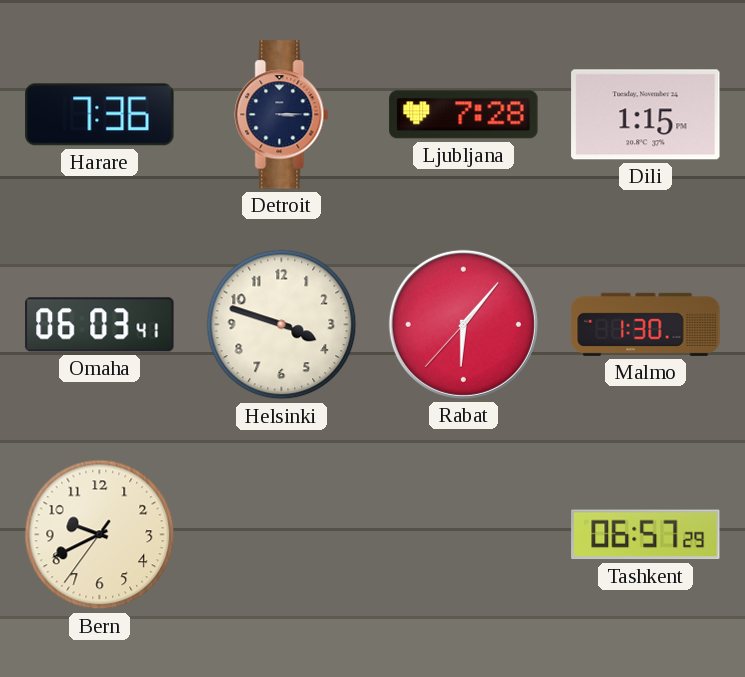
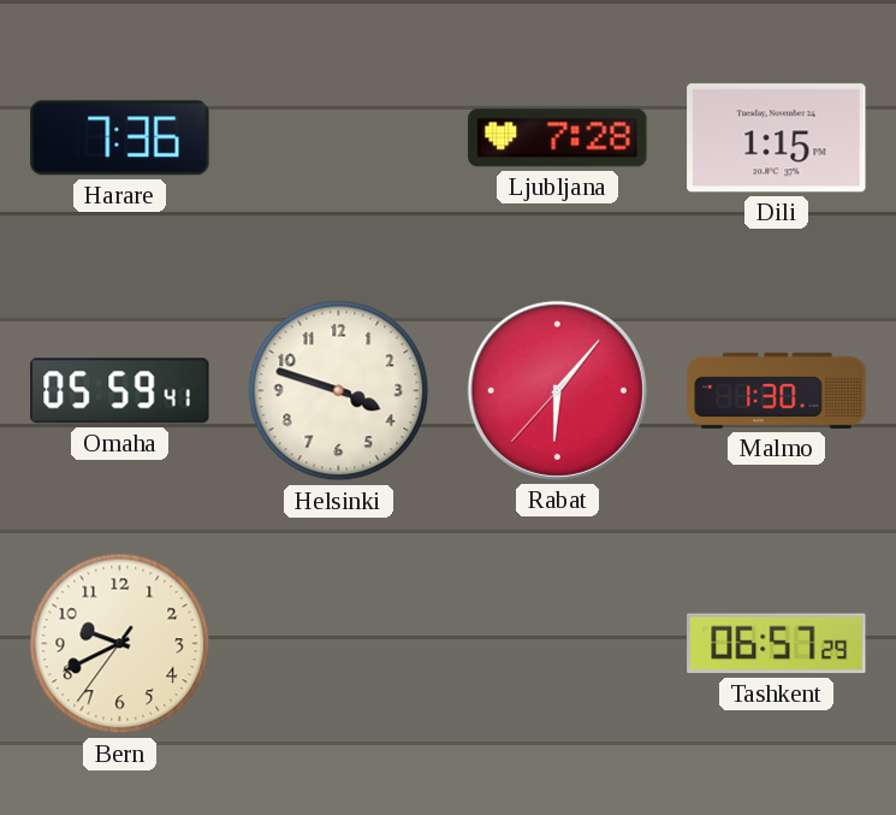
Detroit: 3:15 -> none (282, 115)
Omaha: 06:03 -> 05:59 (120, 391)
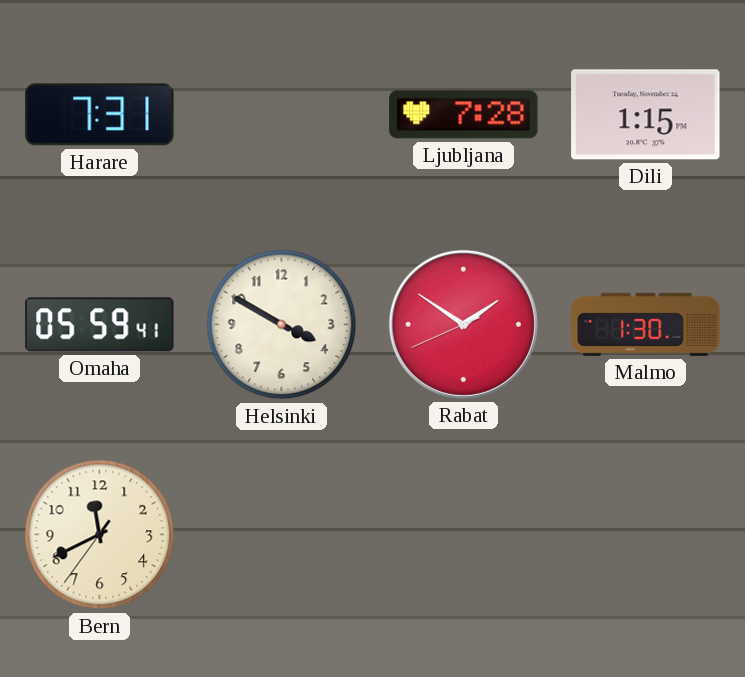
Harare: 7:36 -> 7:31 (100, 115)
Helsinki: 3:48 -> 3:50 (282, 325)
Rabat: 6:06 -> 1:50 (463, 324)
Bern: 9:40 -> 11:40 (100, 535)
Tashkent: 06:57 -> none (777, 644)
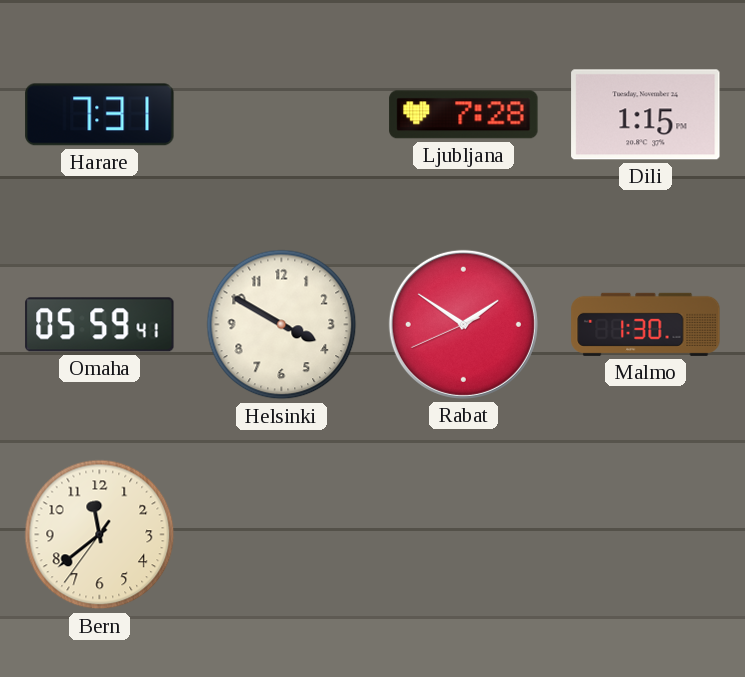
Bern: 11:40 -> 11:38 (100, 535)
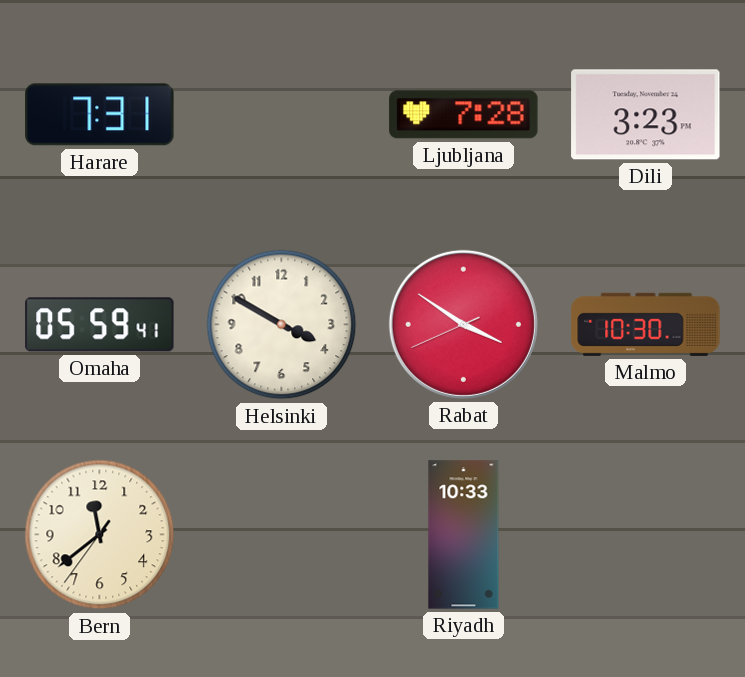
Dili: 1:15 -> 3:23 (646, 115)
Rabat: 1:50 -> 3:50 (463, 324)
Malmo: 1:30 -> 10:30 (646, 324)
Riyadh: none -> 10:33 (464, 535)
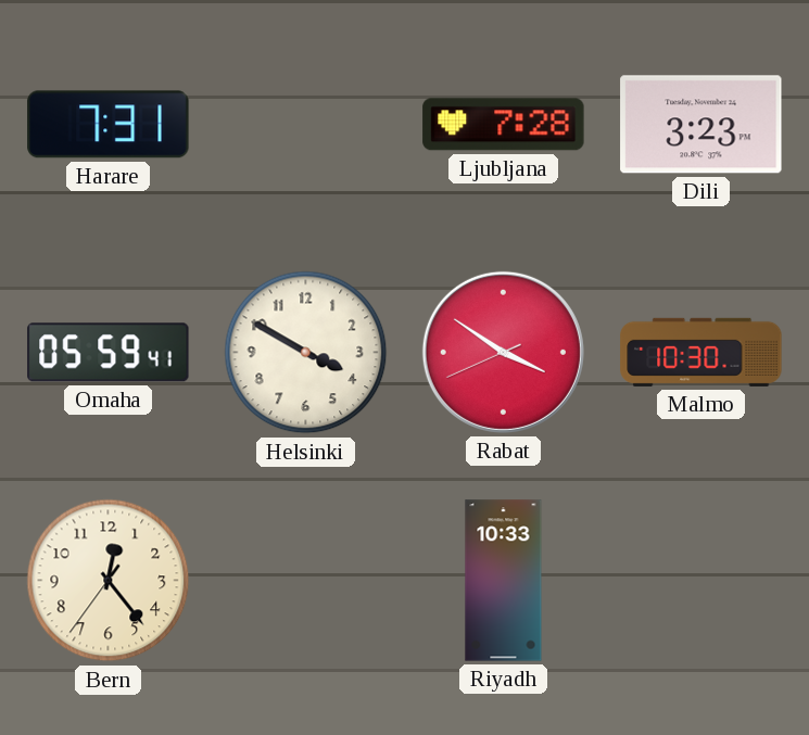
Bern: 11:38 -> 12:23 (109, 581)
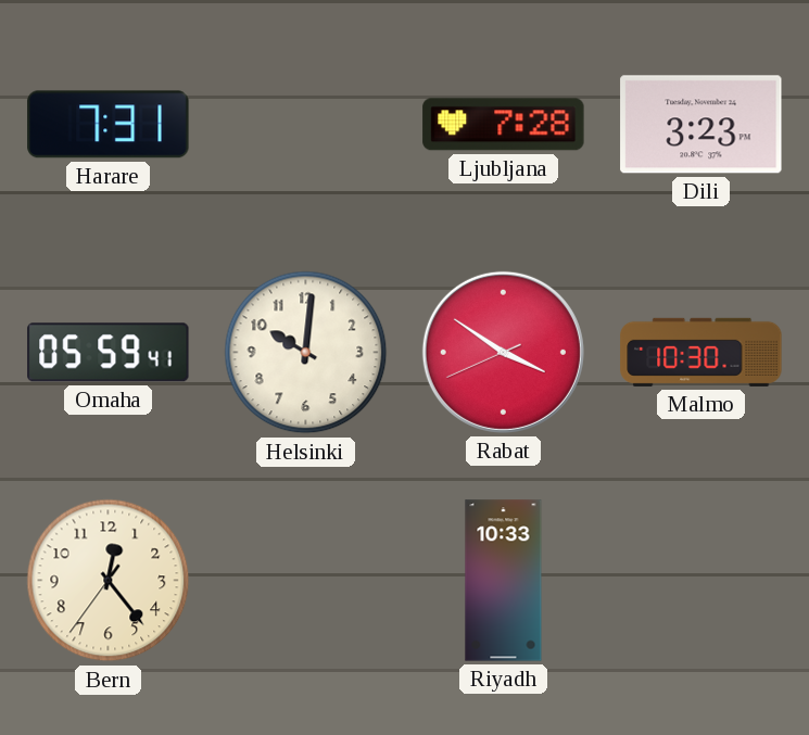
Helsinki: 3:50 -> 10:01 (306, 353)
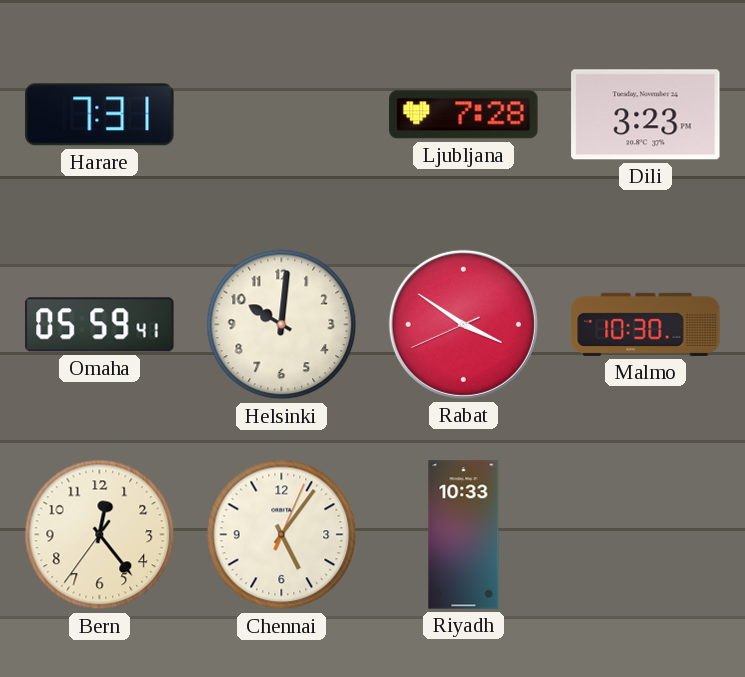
Chennai: none -> 5:06 (282, 535)
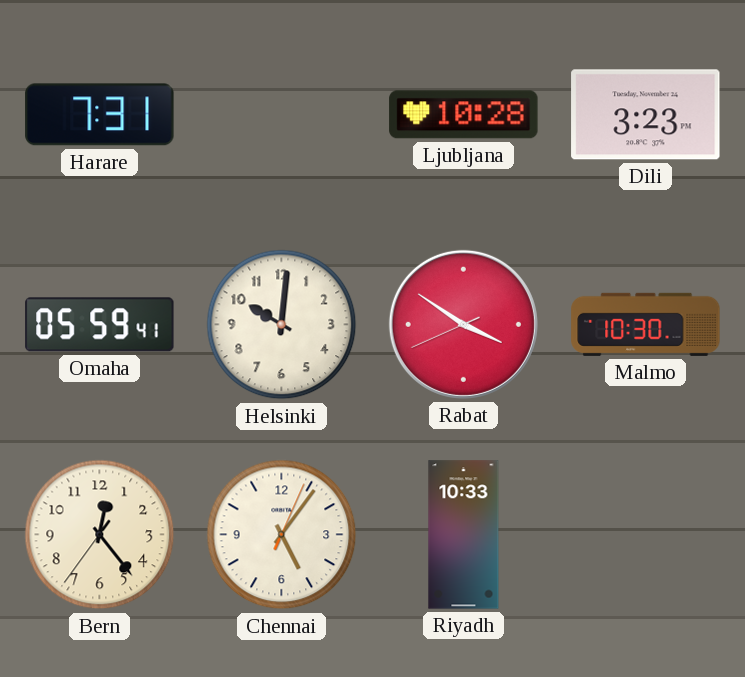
Ljubljana: 7:28 -> 10:28 (464, 115)
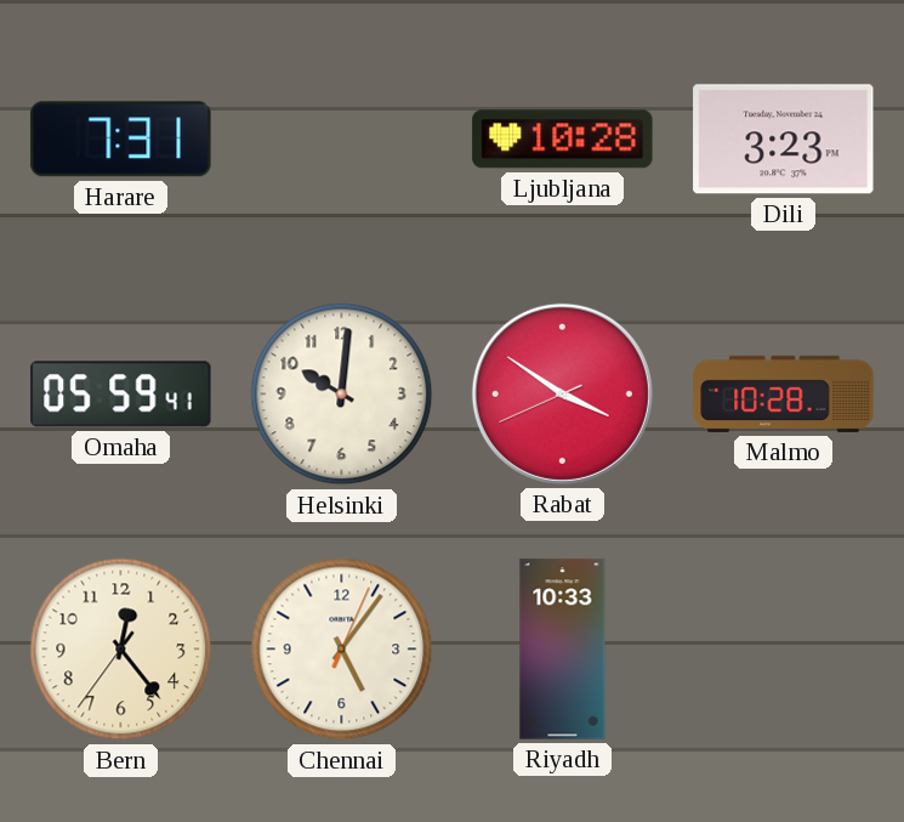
Malmo: 10:30 -> 10:28 (784, 393)
